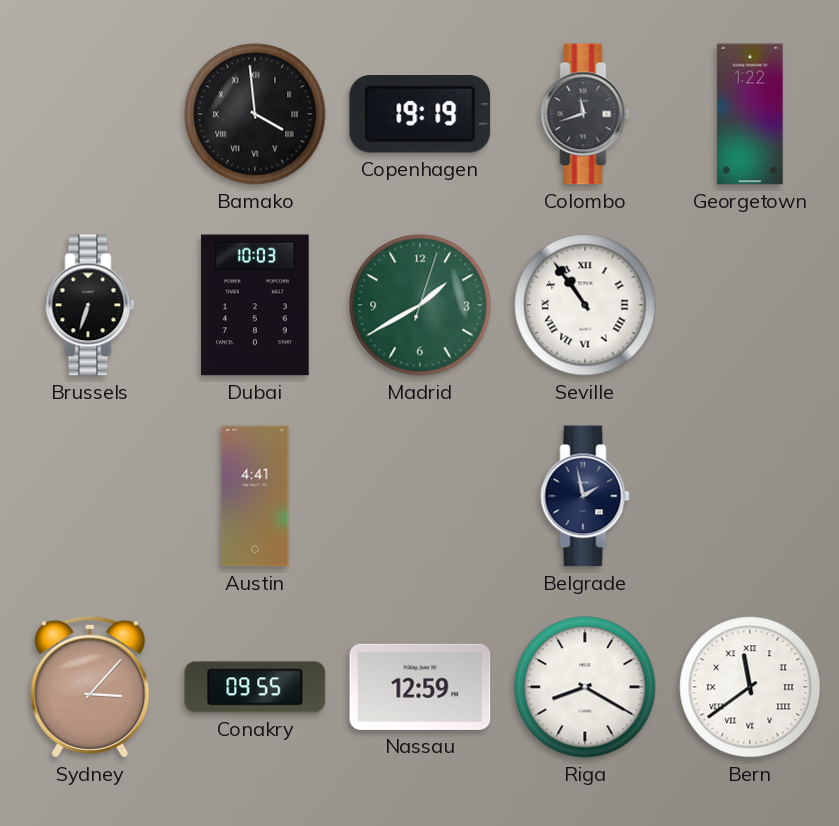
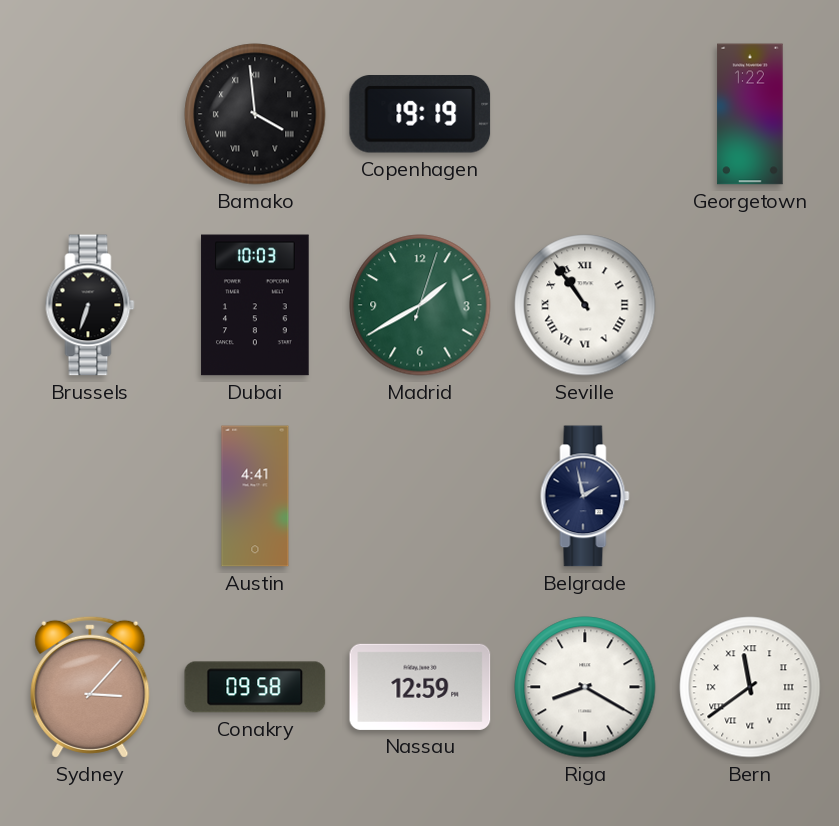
Colombo: 11:42 -> none (585, 114)
Conakry: 09:55 -> 09:58 (255, 687)
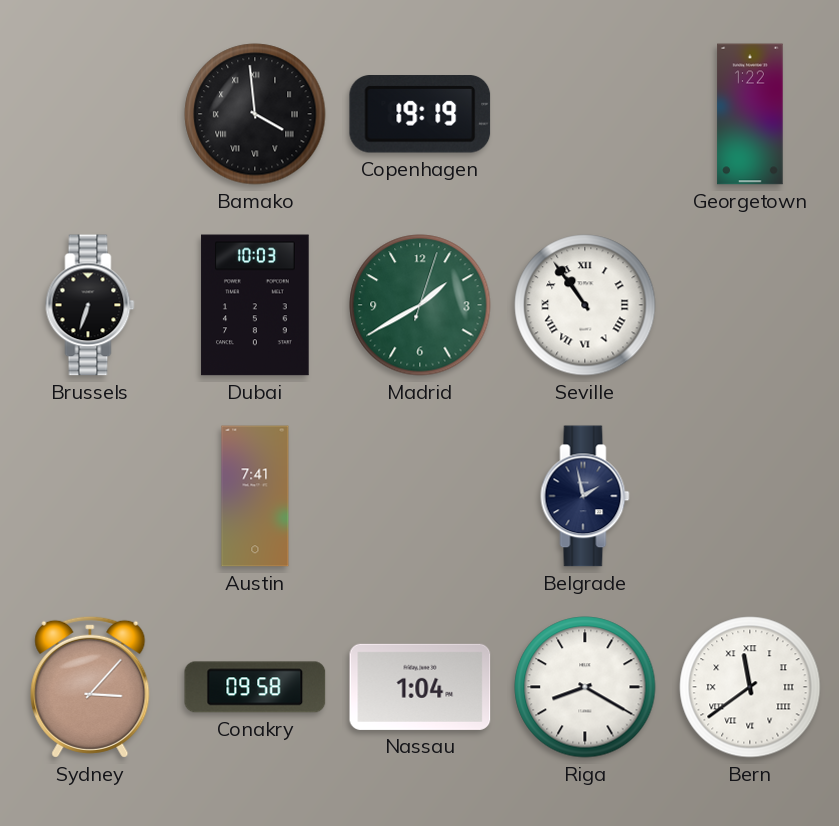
Austin: 4:41 -> 7:41 (255, 496)
Nassau: 12:59 -> 1:04 (420, 687)
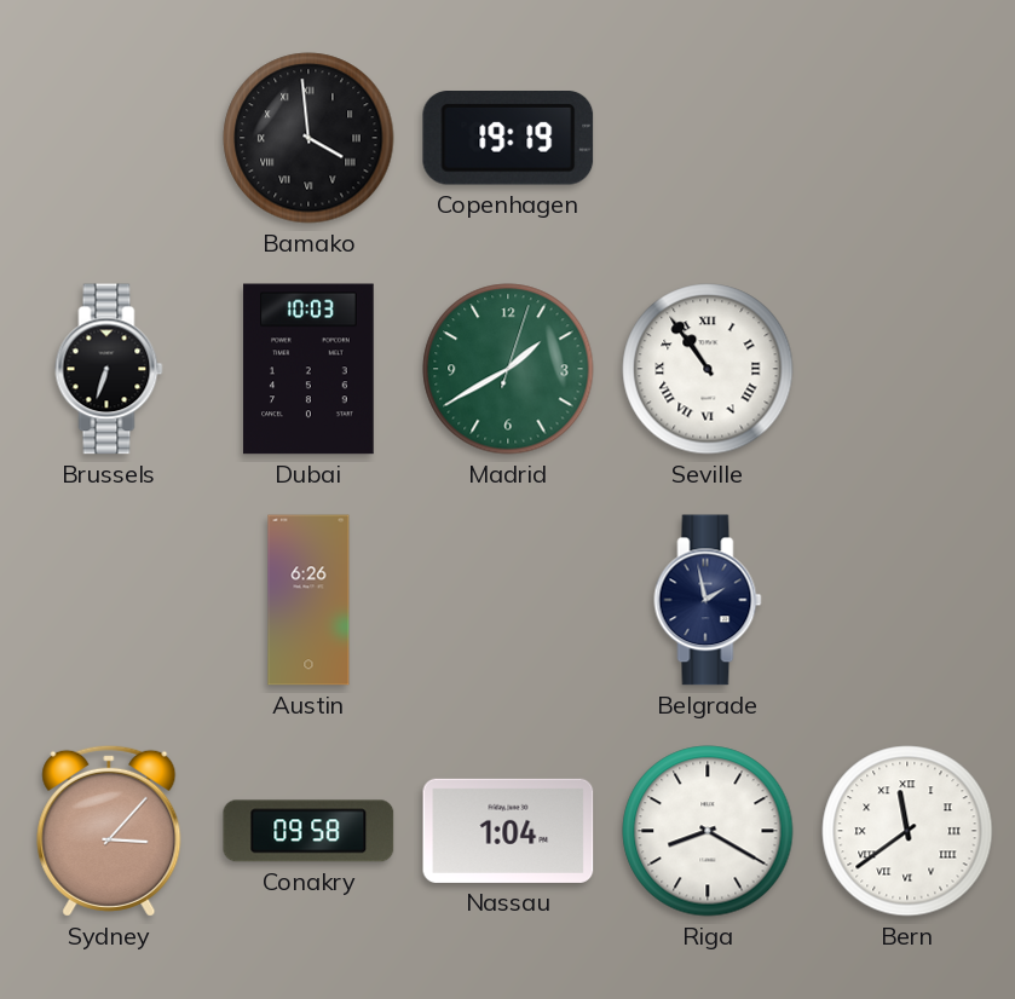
Georgetown: 1:22 -> none (750, 114)
Austin: 7:41 -> 6:26 (308, 600)
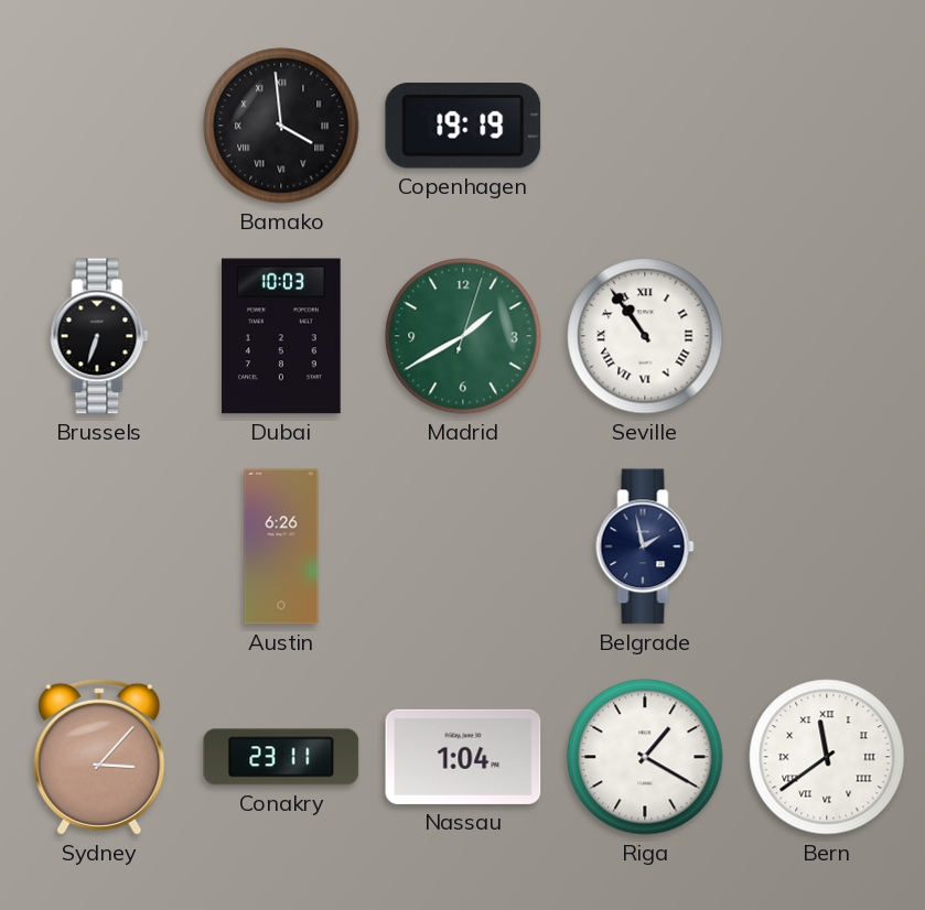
Conakry: 09:58 -> 23:11 (281, 757)
Riga: 8:20 -> 1:20 (645, 757)
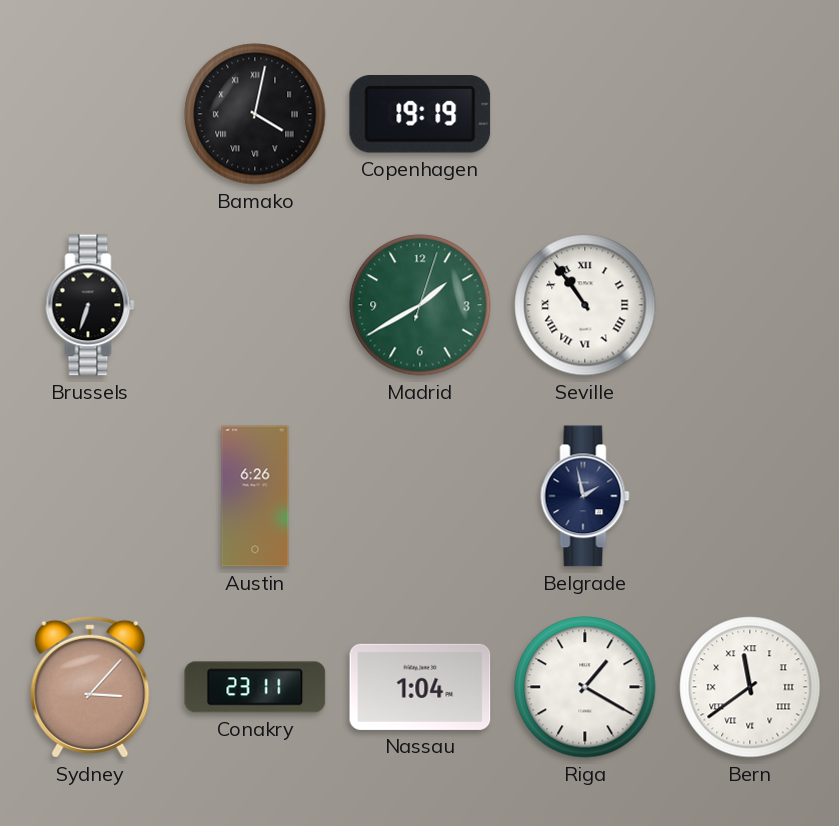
Bamako: 3:59 -> 4:02 (255, 114)
Dubai: 10:03 -> none (281, 336)
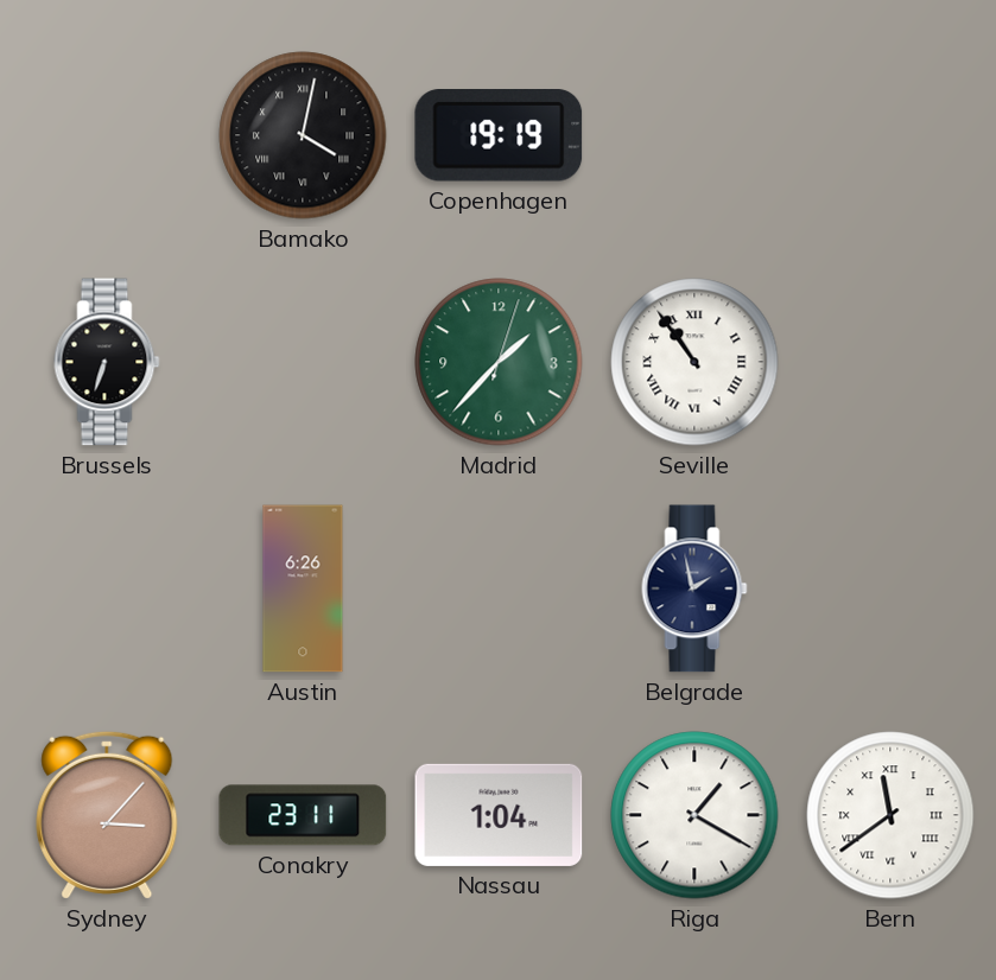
Madrid: 1:40 -> 1:37 (499, 362)
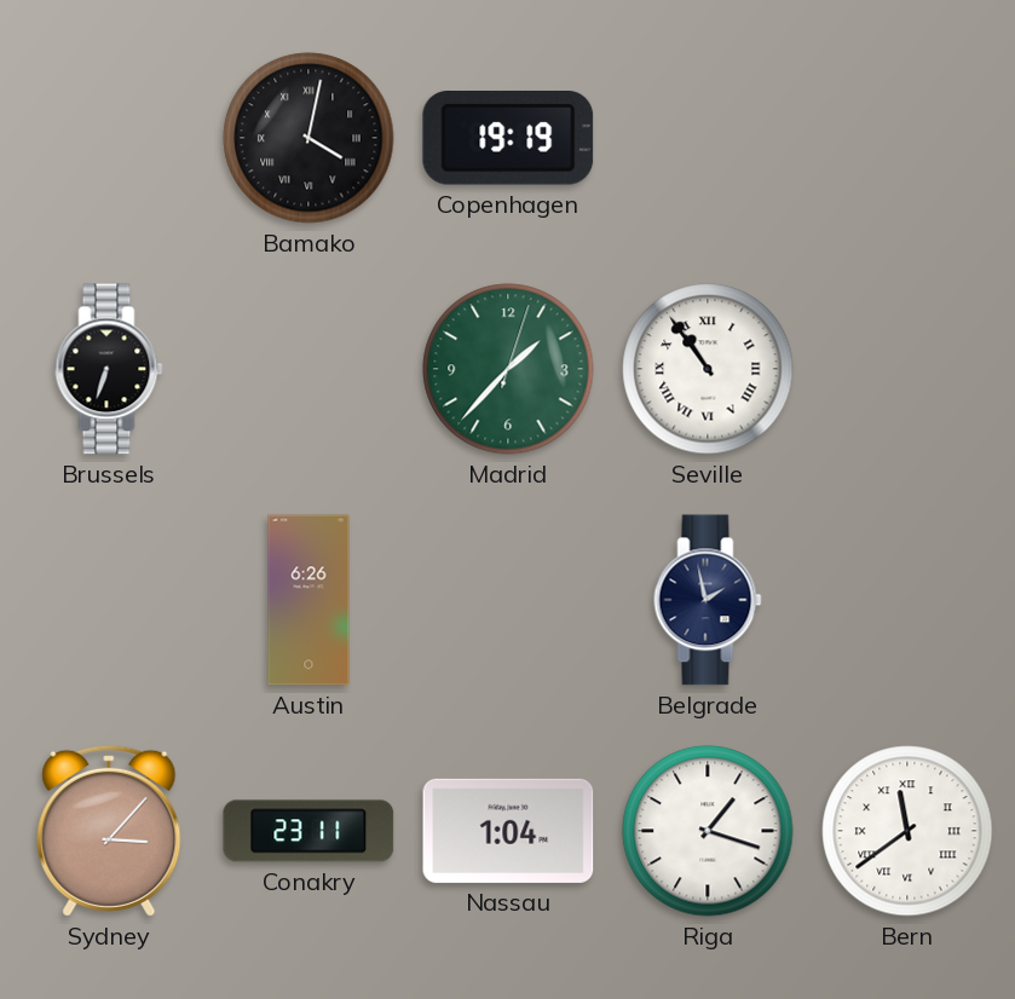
Riga: 1:20 -> 1:18 (708, 831)
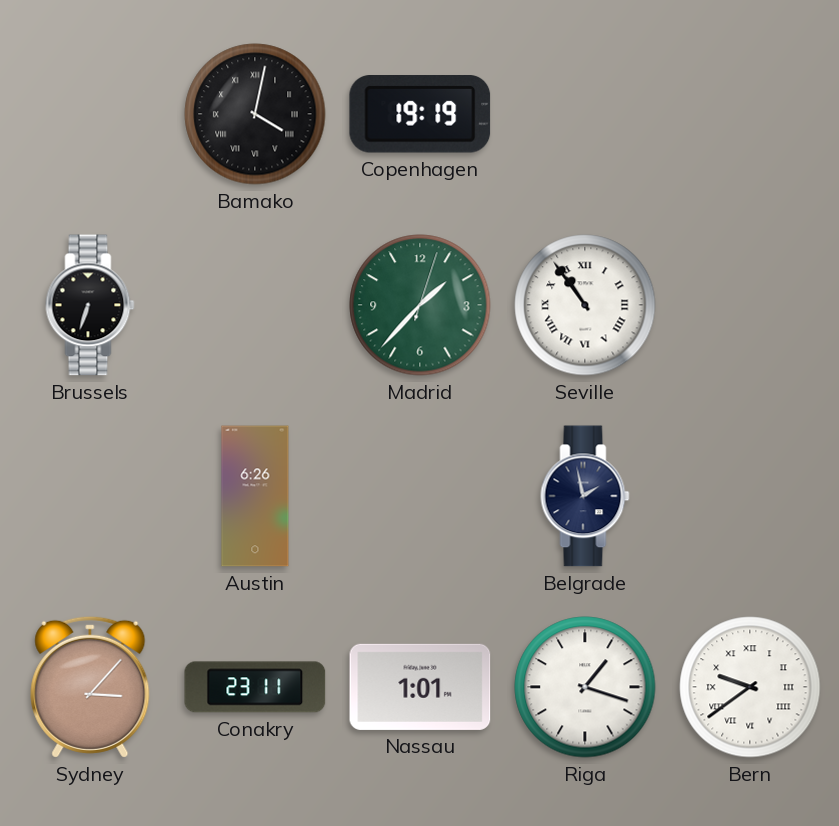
Nassau: 1:04 -> 1:01 (420, 687)
Bern: 11:39 -> 9:39 (750, 687)
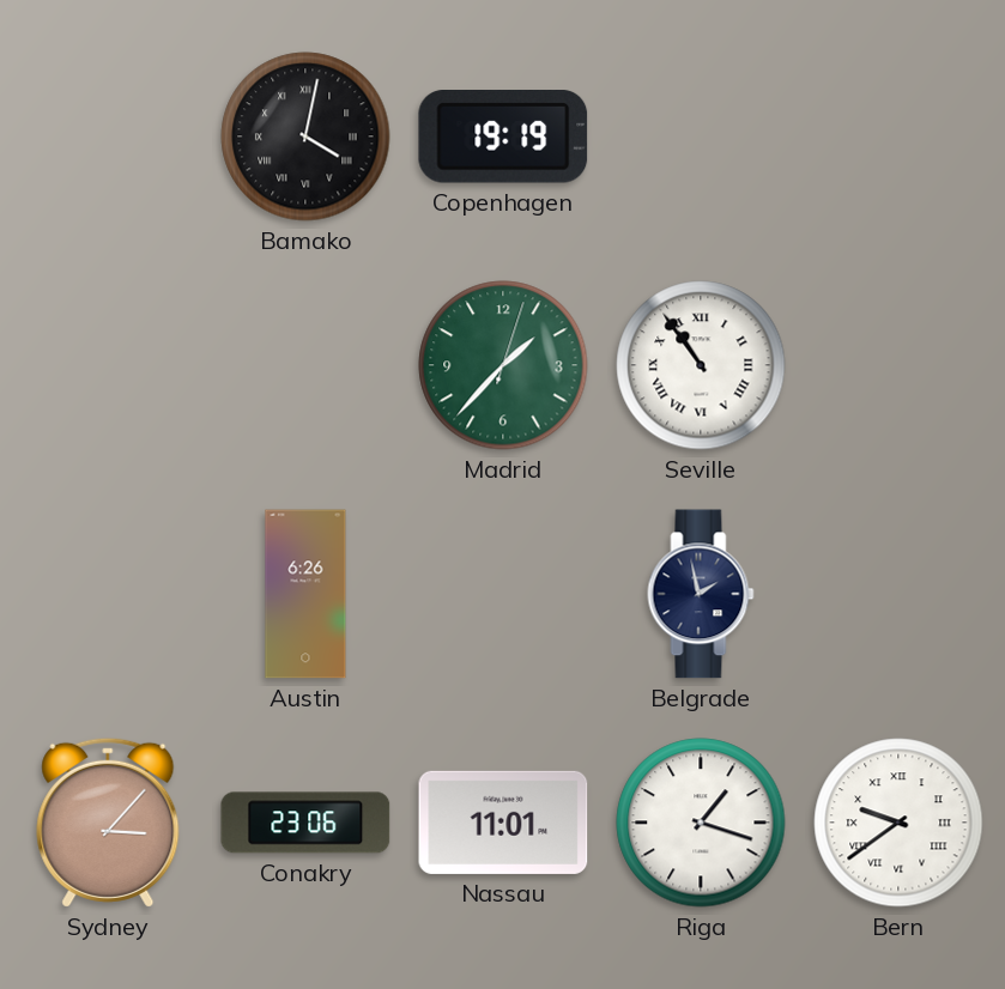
Brussels: 6:33 -> none (90, 305)
Conakry: 23:11 -> 23:06 (305, 823)
Nassau: 1:01 -> 11:01 (503, 823)
